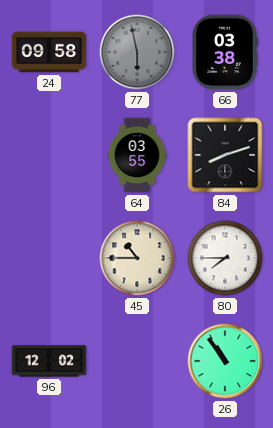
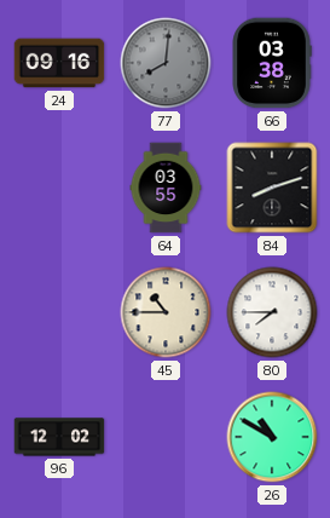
24: 09:58 -> 09:16 (59, 63)
77: 5:58 -> 8:01 (166, 63)
26: 10:54 -> 10:50 (272, 437)
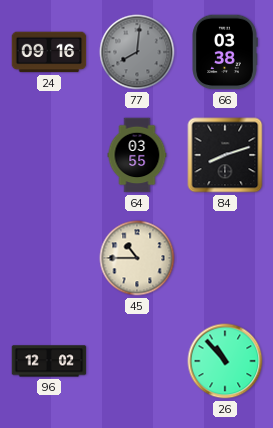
80: 7:45 -> none (272, 312)
26: 10:50 -> 10:53 (225, 361)
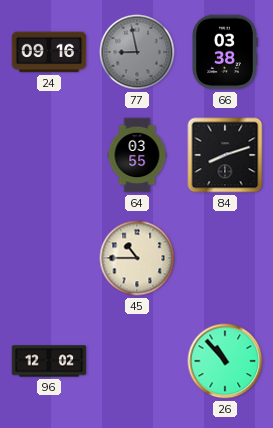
77: 8:01 -> 8:58 (137, 52)
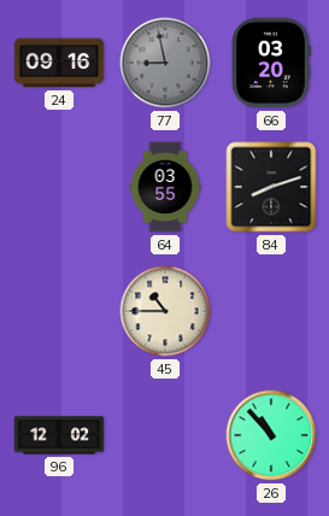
66: 03:38 -> 03:20 (271, 63)
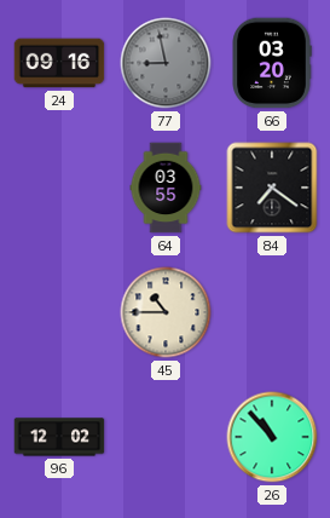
84: 8:12 -> 7:21 (272, 188)
